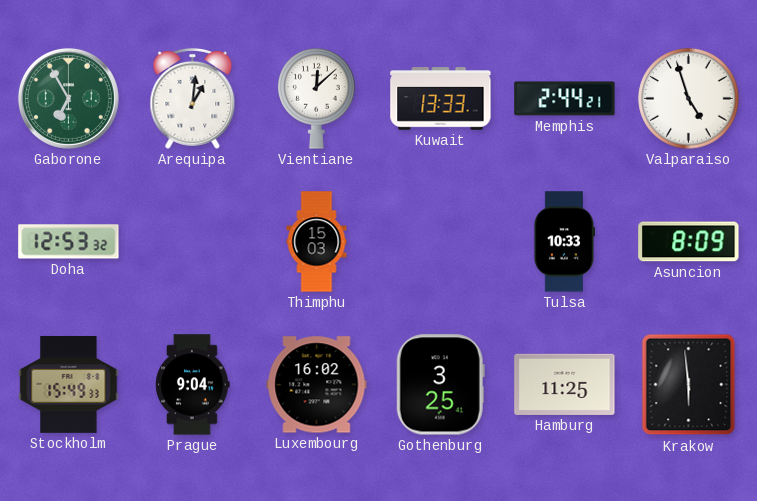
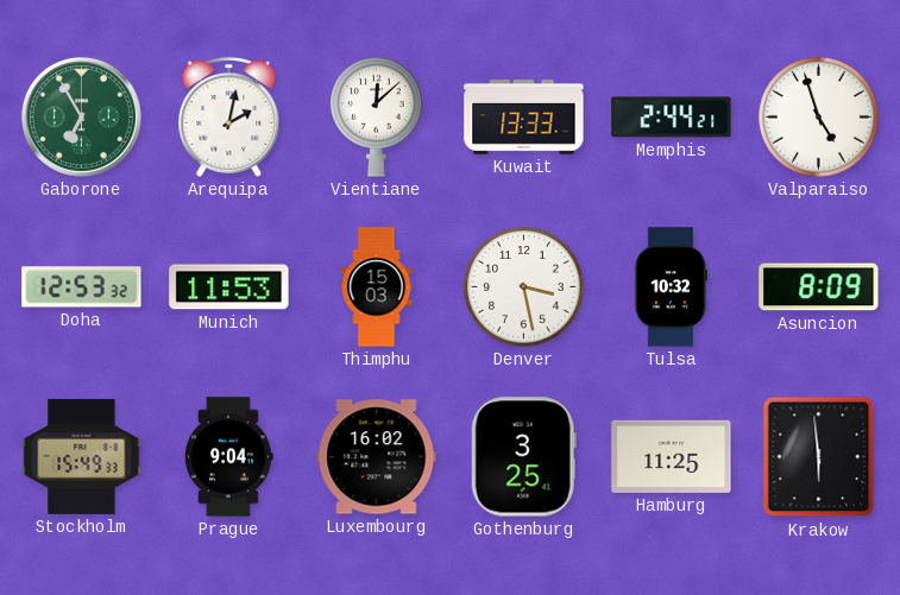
Arequipa: 1:01 -> 2:02 (229, 116)
Munich: none -> 11:53 (229, 287)
Denver: none -> 3:28 (524, 287)
Tulsa: 10:33 -> 10:32 (669, 287)
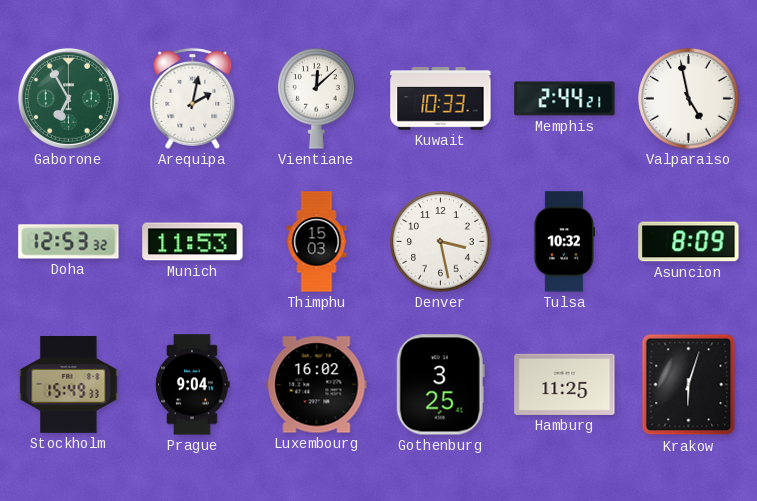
Kuwait: 13:33 -> 10:33 (441, 99)
Valparaiso: 4:57 -> 4:58 (689, 99)
Krakow: 5:59 -> 6:03 (689, 385)
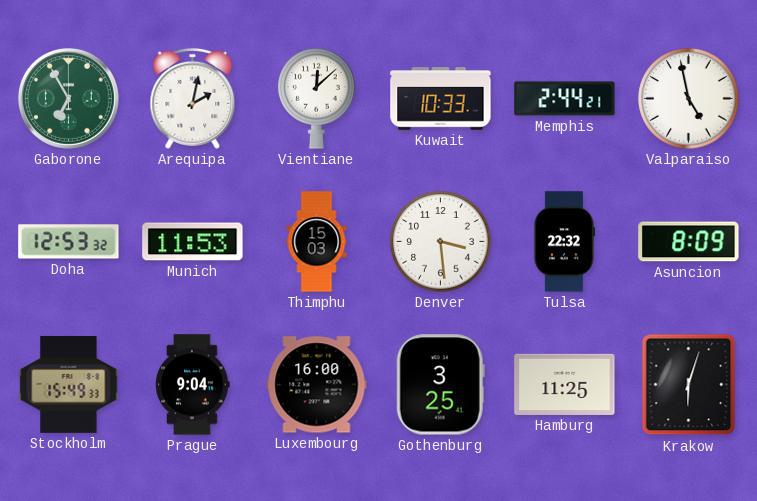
Denver: 3:28 -> 3:29 (441, 242)
Tulsa: 10:32 -> 22:32 (563, 242)
Luxembourg: 16:02 -> 16:00 (317, 385)
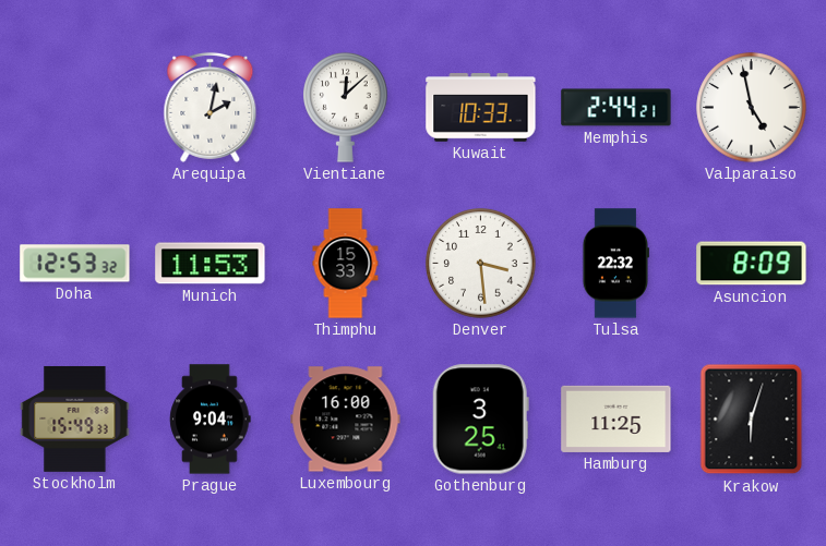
Gaborone: 6:55 -> none (68, 98)
Thimphu: 15:03 -> 15:33 (346, 264)
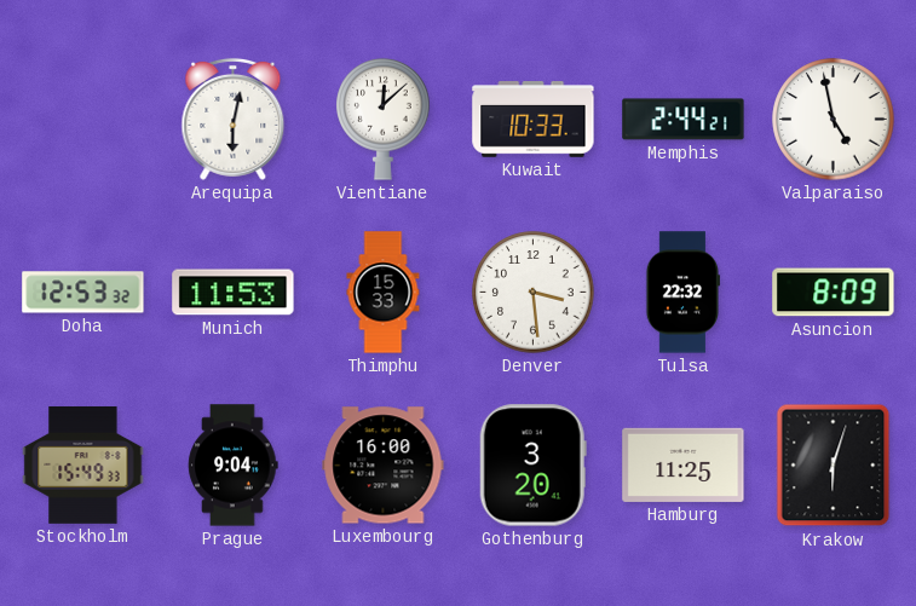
Arequipa: 2:02 -> 6:02 (234, 119)
Gothenburg: 3:25 -> 3:20 (532, 466)
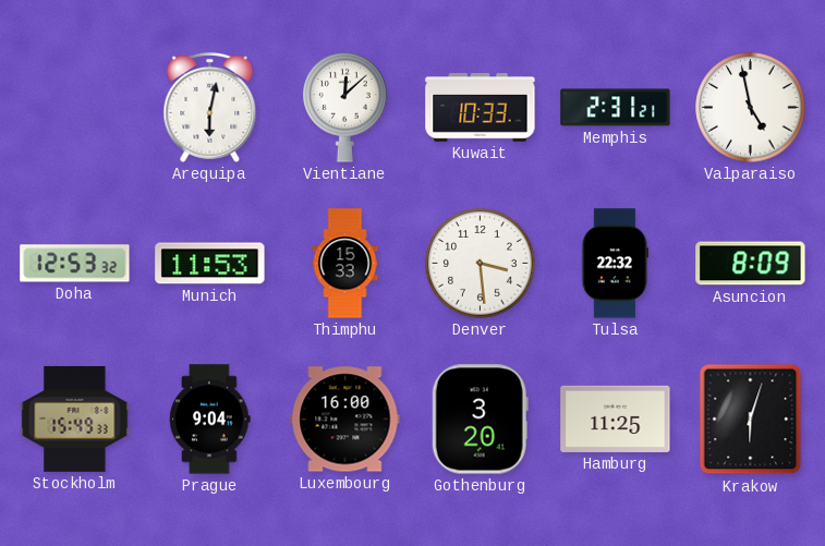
Memphis: 2:44 -> 2:31 (616, 108)
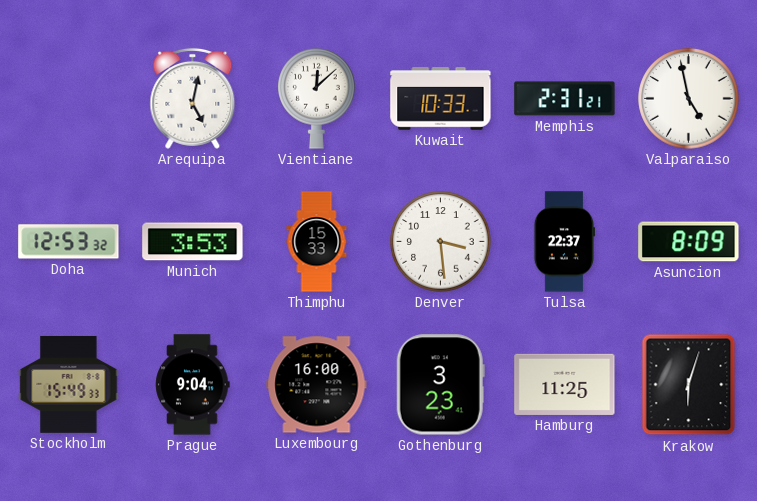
Arequipa: 6:02 -> 5:02 (193, 98)
Munich: 11:53 -> 3:53 (193, 242)
Tulsa: 22:32 -> 22:37 (563, 242)
Gothenburg: 3:20 -> 3:23 (440, 385)
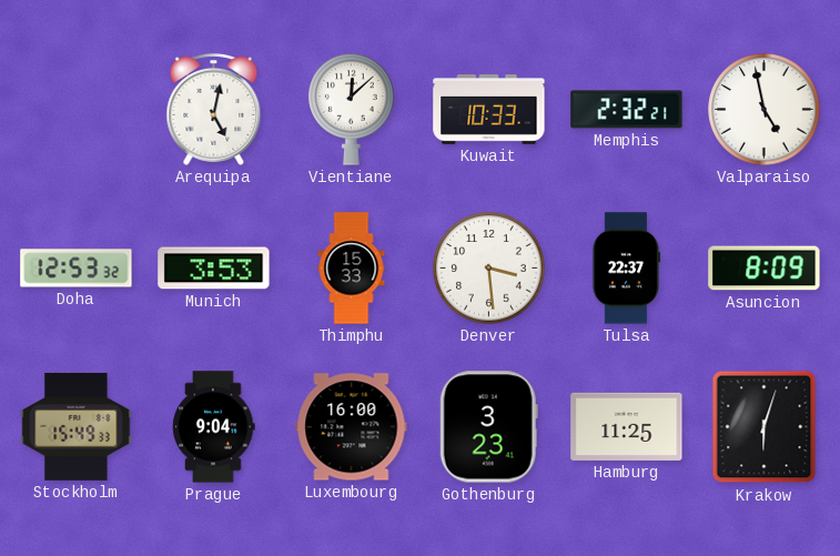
Memphis: 2:31 -> 2:32 (627, 110)
